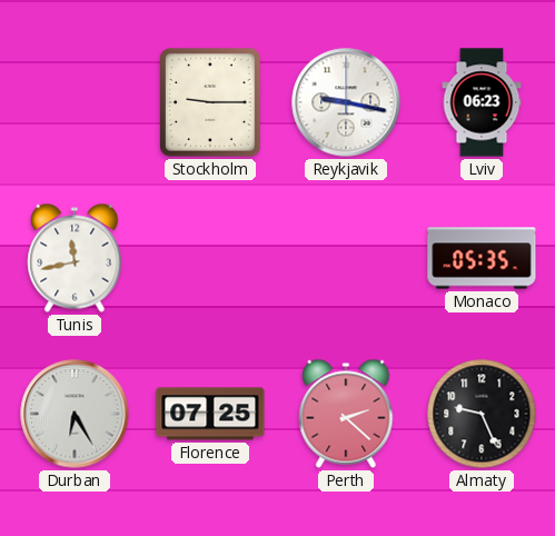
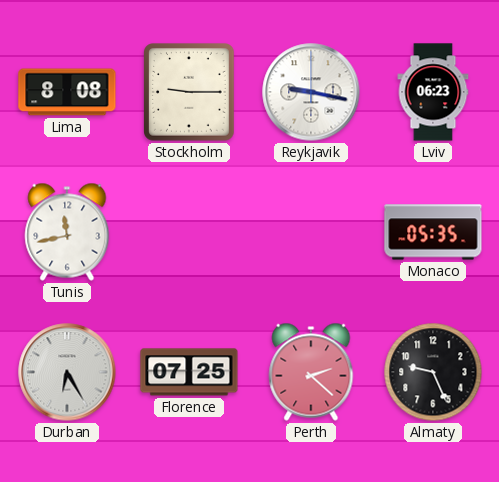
Lima: none -> 8:08 (67, 92)
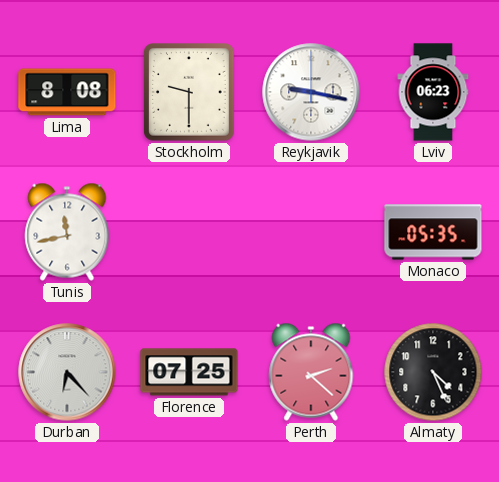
Stockholm: 9:15 -> 9:30 (189, 92)
Durban: 6:25 -> 6:23 (67, 372)
Almaty: 9:26 -> 4:26 (433, 372)
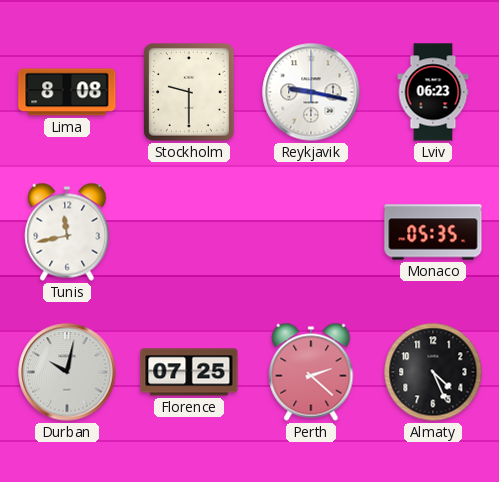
Durban: 6:23 -> 10:02 (67, 372)
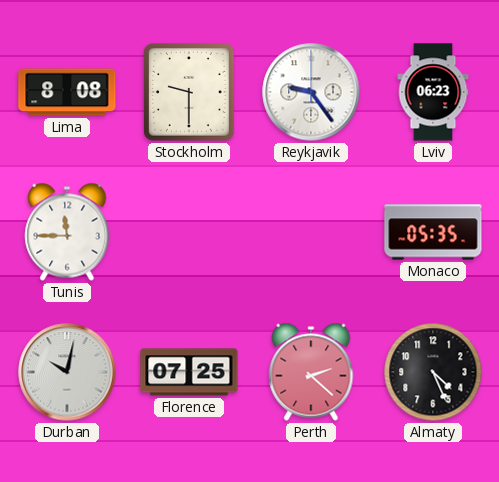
Reykjavik: 9:17 -> 9:24 (311, 92)
Tunis: 11:43 -> 11:45 (67, 232)
